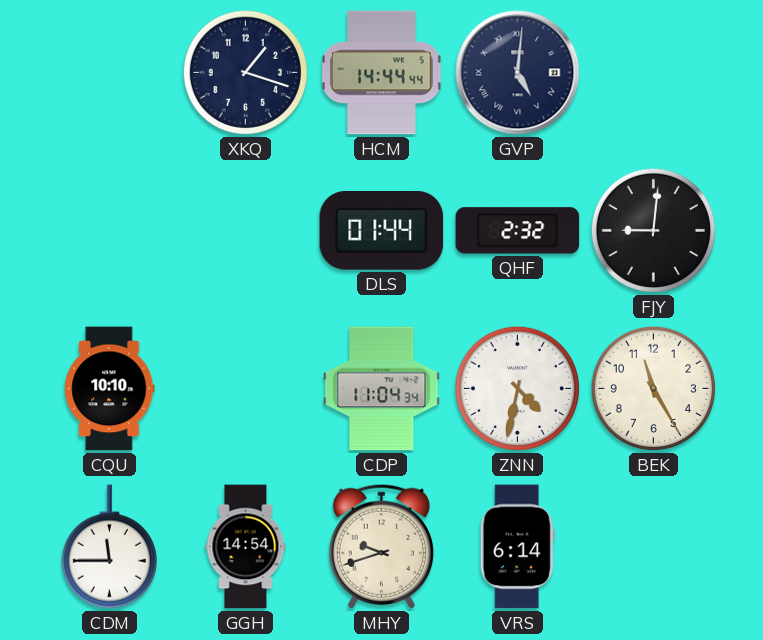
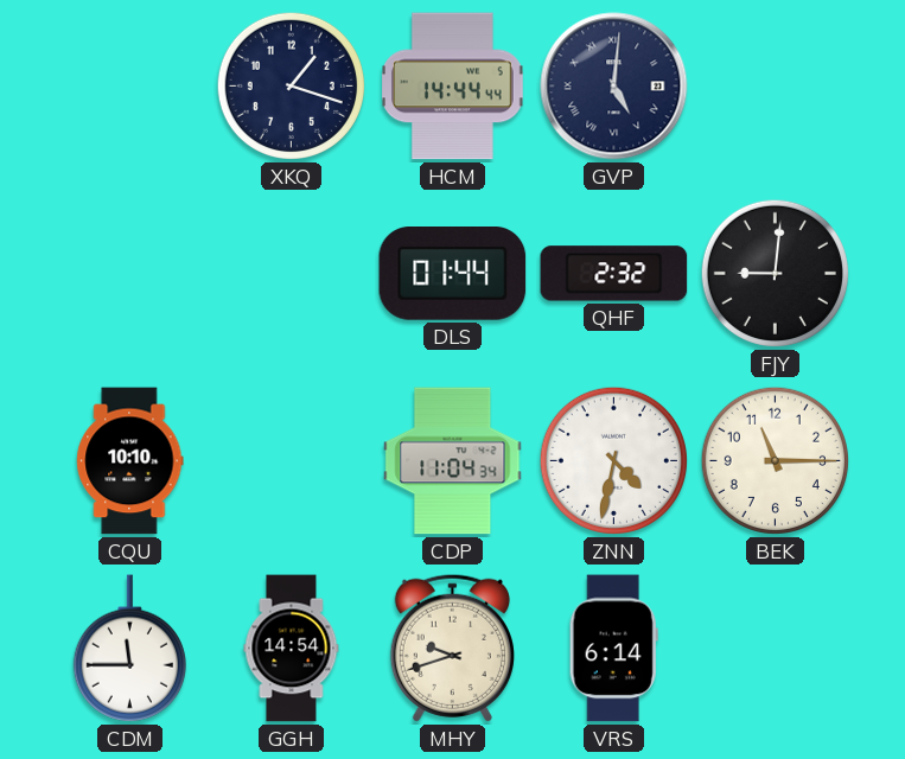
BEK: 11:25 -> 11:15 (775, 460)
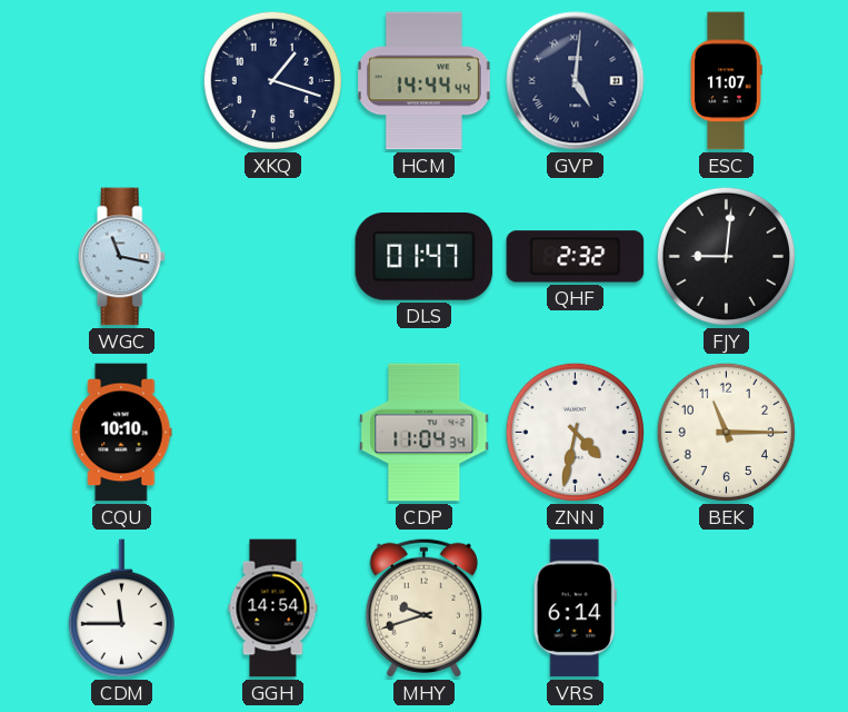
ESC: none -> 11:07 (726, 81)
WGC: none -> 11:17 (121, 257)
DLS: 01:44 -> 01:47 (425, 257)
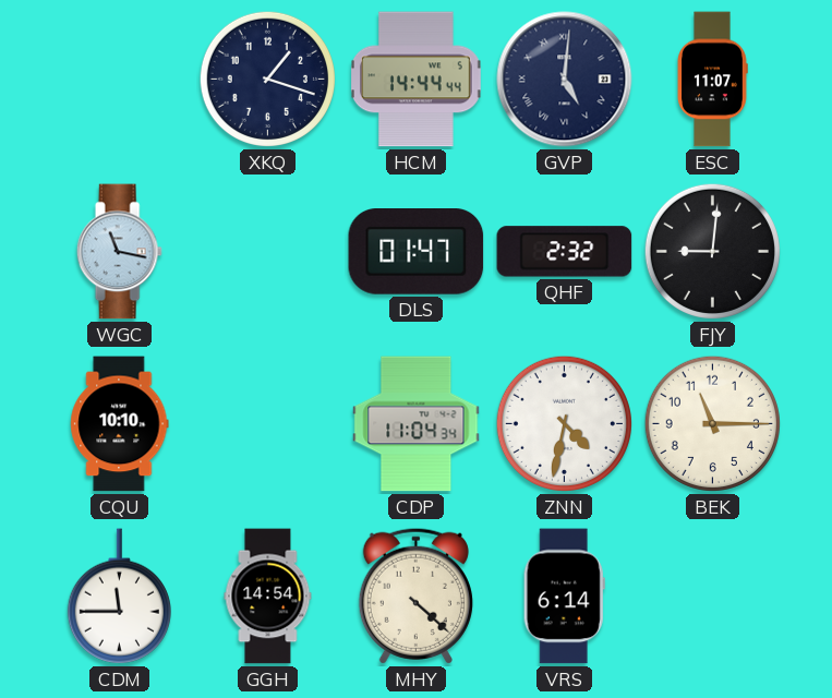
MHY: 9:42 -> 4:22 (415, 595)
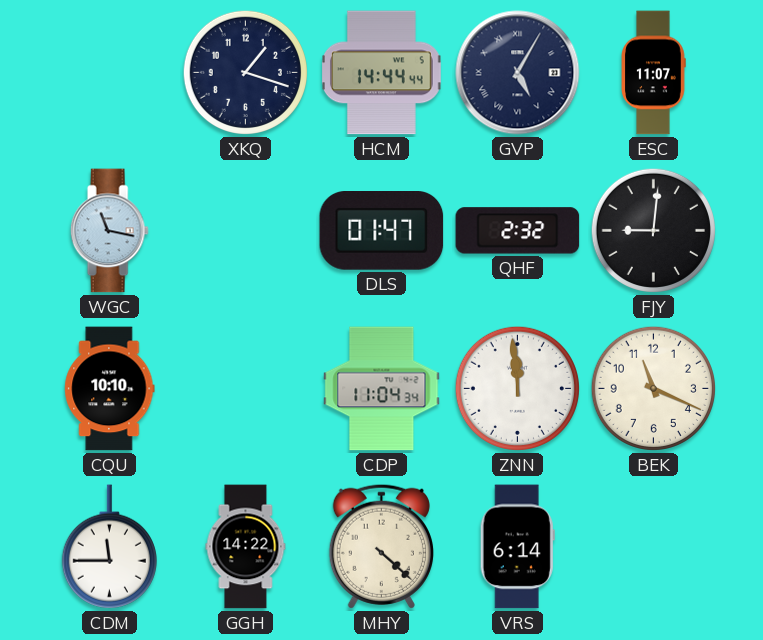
GVP: 5:01 -> 5:05 (518, 73)
ZNN: 4:32 -> 11:59 (517, 388)
BEK: 11:15 -> 11:19 (653, 388)
GGH: 14:54 -> 14:22 (246, 547)
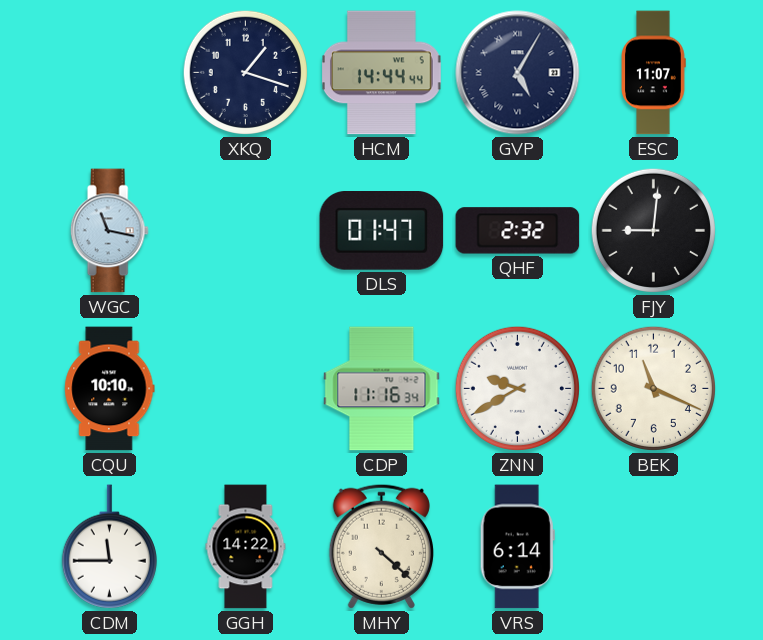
CDP: 11:04 -> 11:16 (382, 389)
ZNN: 11:59 -> 9:40 (517, 388)
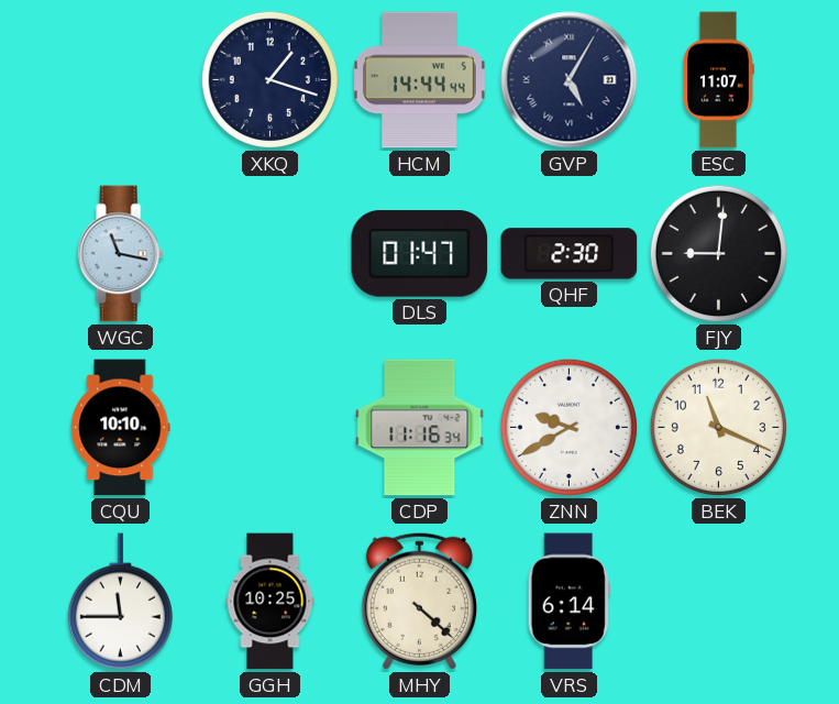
QHF: 2:32 -> 2:30 (570, 254)
GGH: 14:22 -> 10:25 (271, 602)
